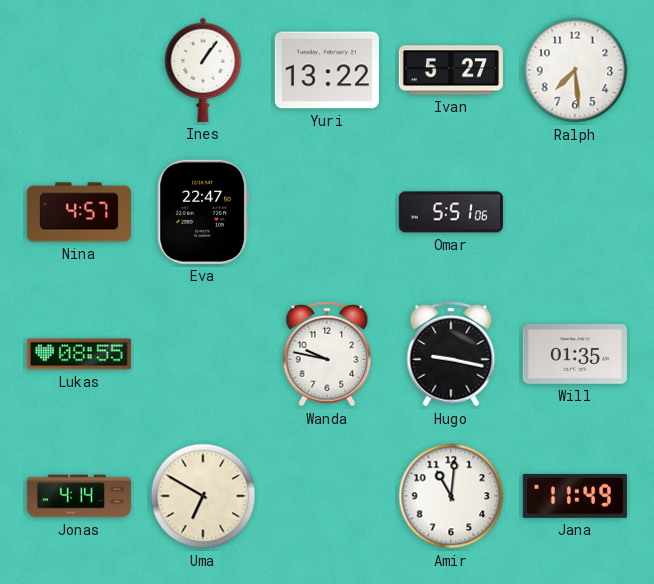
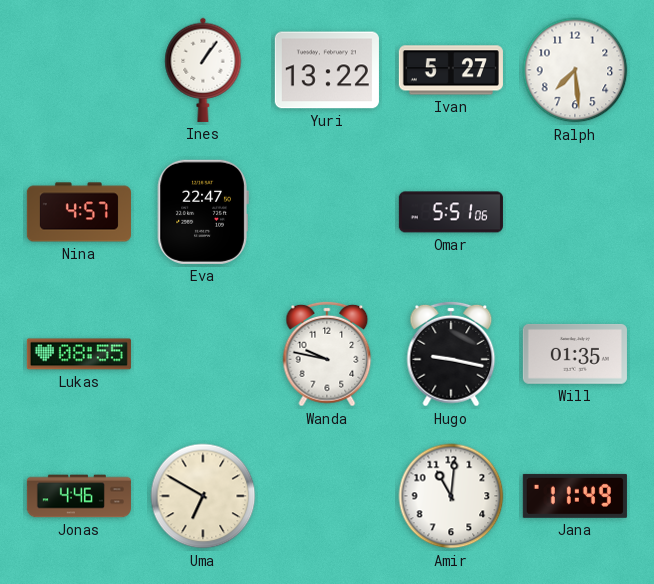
Jonas: 4:14 -> 4:46 (79, 496)
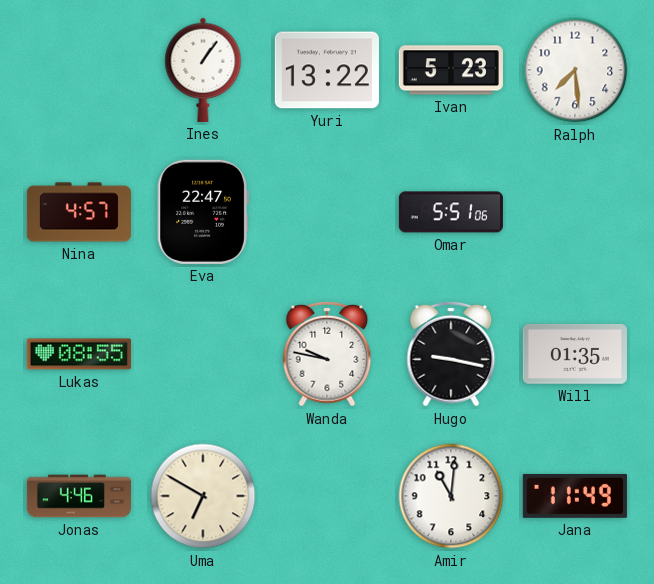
Ivan: 5:27 -> 5:23 (451, 70)
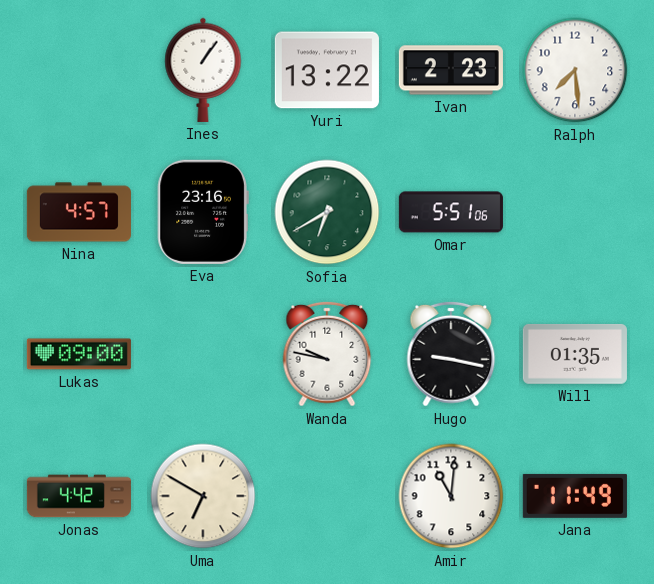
Ivan: 5:23 -> 2:23 (451, 70)
Eva: 22:47 -> 23:16 (203, 212)
Sofia: none -> 6:40 (327, 212)
Lukas: 08:55 -> 09:00 (79, 354)
Jonas: 4:46 -> 4:42 (79, 496)
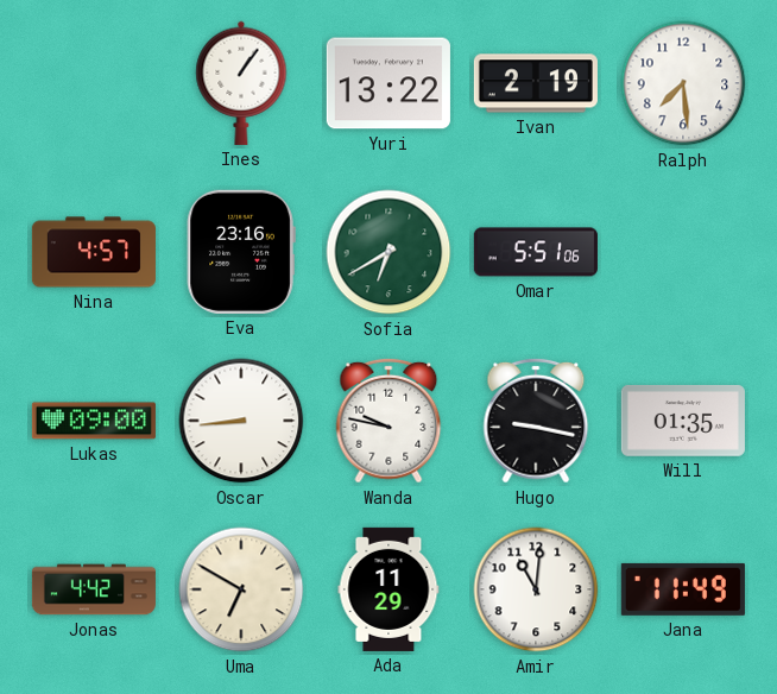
Ivan: 2:23 -> 2:19 (536, 83)
Oscar: none -> 8:44 (241, 421)
Ada: none -> 11:29 (389, 589)
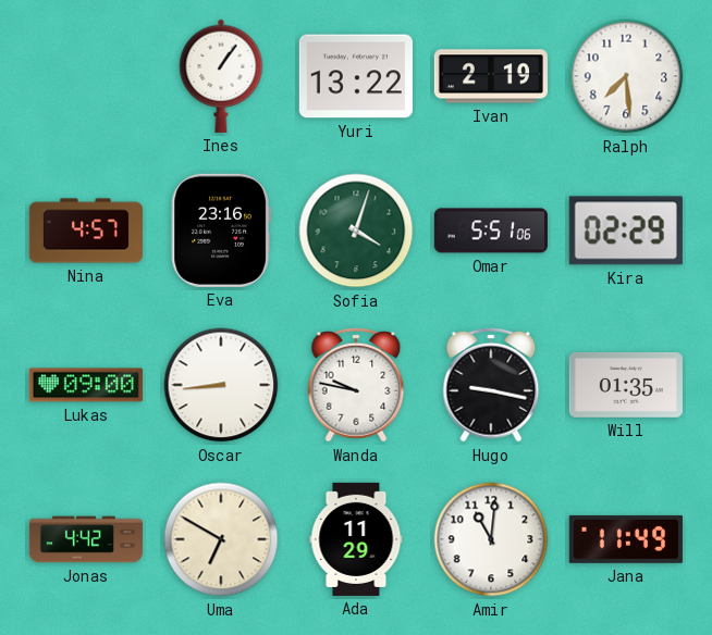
Sofia: 6:40 -> 4:03 (356, 231)
Kira: none -> 02:29 (626, 231)
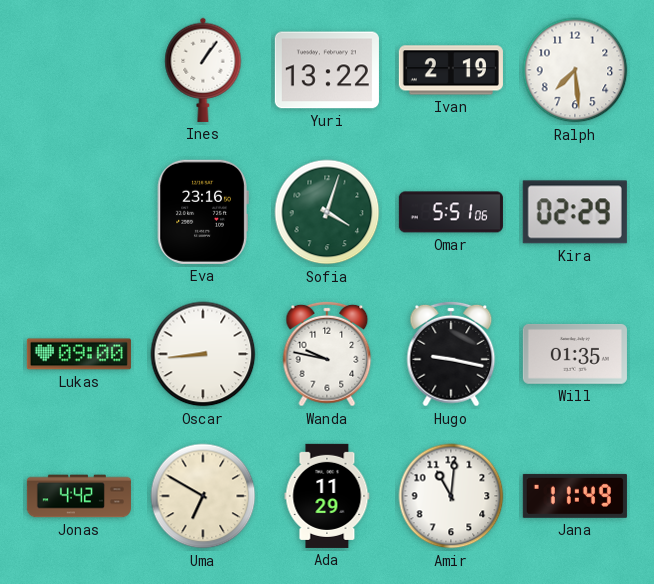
Nina: 4:57 -> none (86, 231)
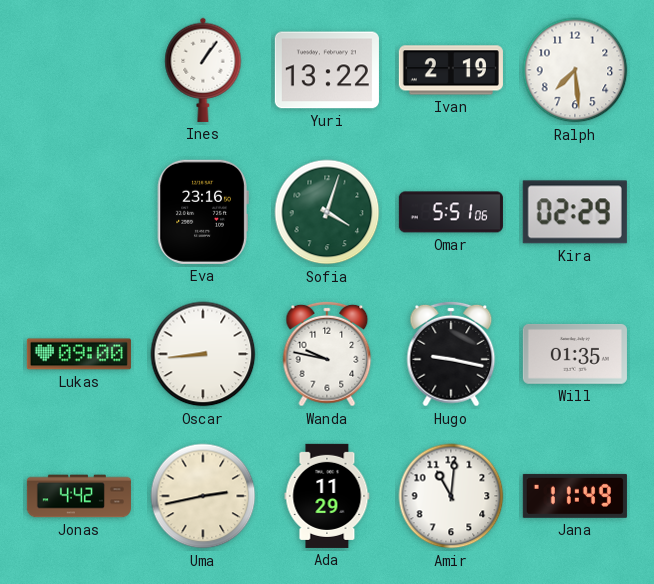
Uma: 6:50 -> 2:43 (203, 496)
